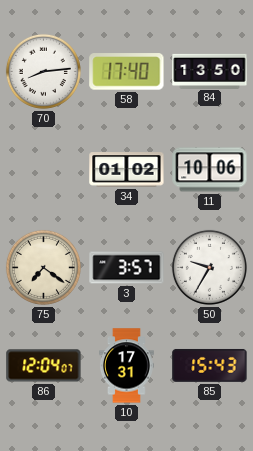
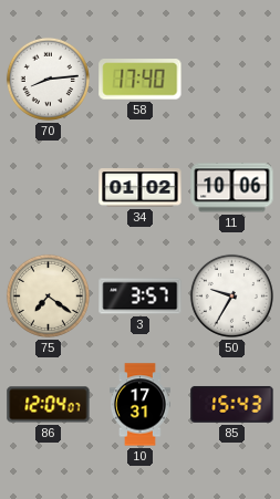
84: 13:50 -> none (210, 71)
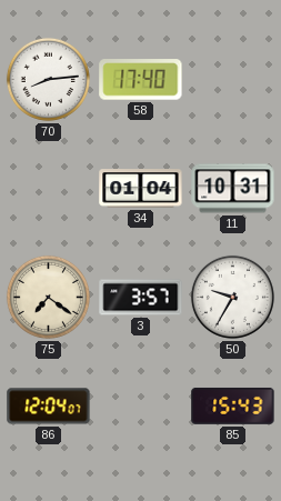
34: 01:02 -> 01:04 (141, 189)
11: 10:06 -> 10:31 (233, 189)
10: 17:31 -> none (141, 405)
